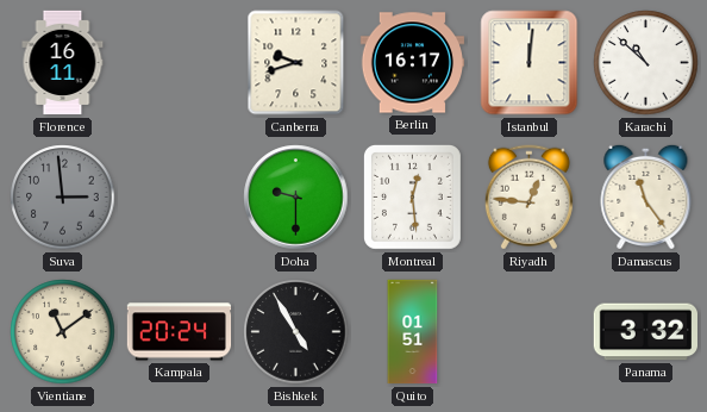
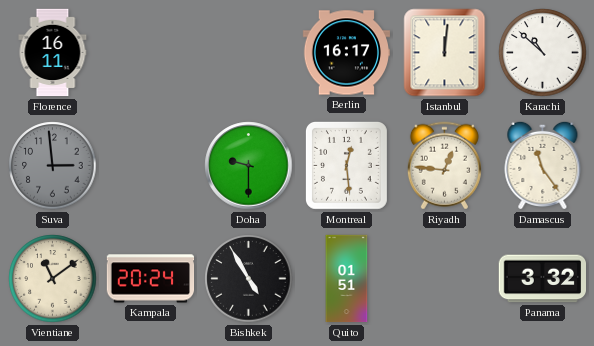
Canberra: 9:42 -> none (296, 63)
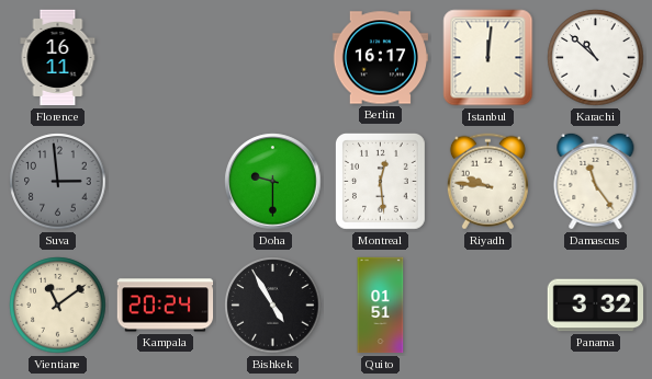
Riyadh: 12:46 -> 9:46 (487, 182)
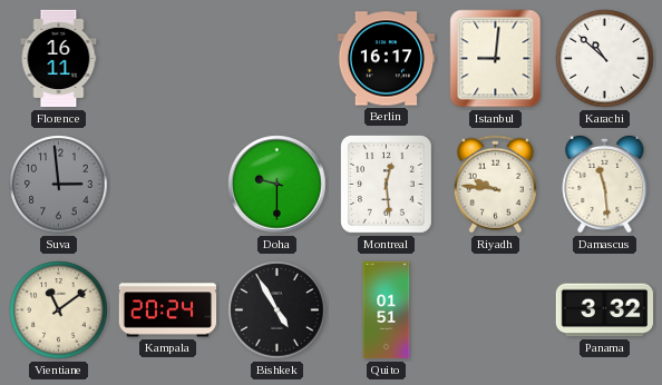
Istanbul: 12:01 -> 9:01 (496, 59)
Damascus: 11:24 -> 11:29 (605, 184)
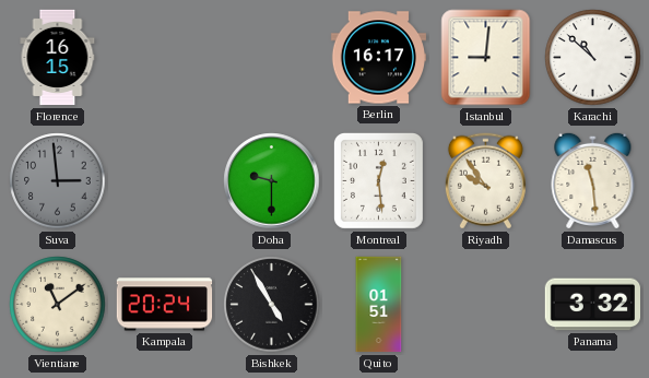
Florence: 16:11 -> 16:15 (58, 58)
Riyadh: 9:46 -> 9:54 (485, 181)
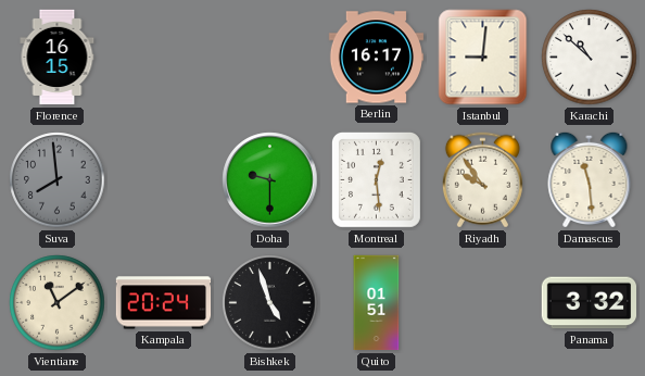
Suva: 2:59 -> 7:59 (58, 180)
Bishkek: 4:55 -> 4:57 (270, 303)
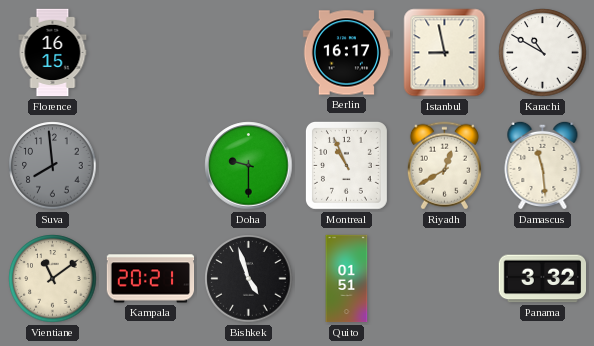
Istanbul: 9:01 -> 8:58 (445, 53)
Karachi: 10:52 -> 10:50 (543, 53)
Montreal: 12:29 -> 10:56 (346, 165)
Riyadh: 9:54 -> 12:40 (444, 166)
Kampala: 20:24 -> 20:21 (151, 279)
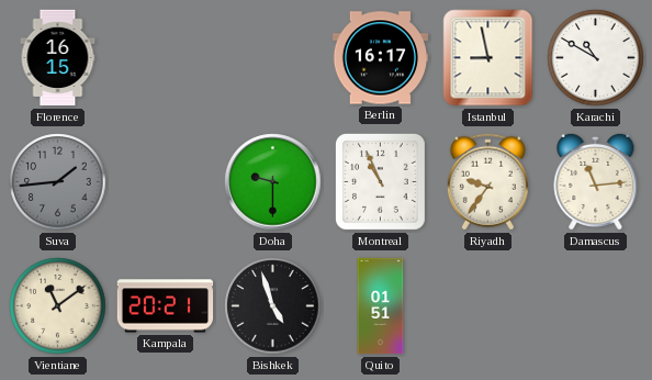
Suva: 7:59 -> 1:44 (58, 182)
Riyadh: 12:40 -> 9:36 (487, 182)
Damascus: 11:29 -> 11:14 (596, 181)
Panama: 3:32 -> none (542, 279)
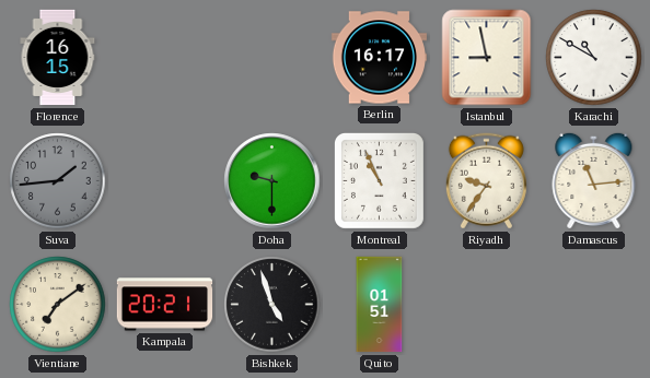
Vientiane: 11:09 -> 7:09 (58, 305)
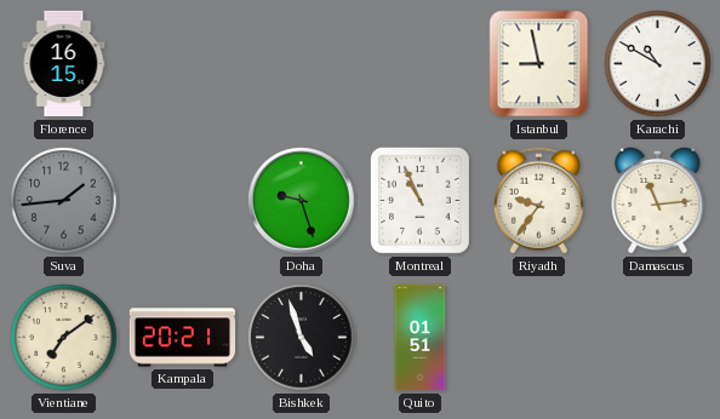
Berlin: 16:17 -> none (380, 58)
Doha: 9:30 -> 9:27 (302, 201)
